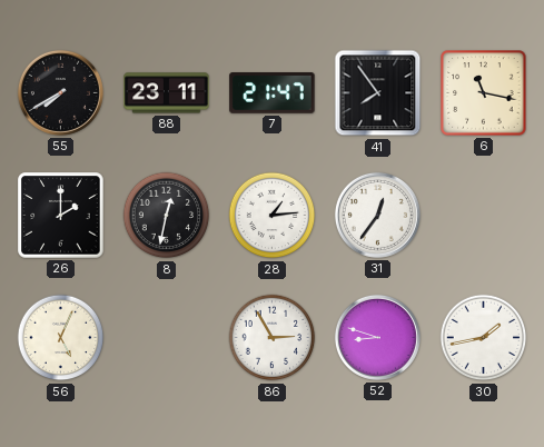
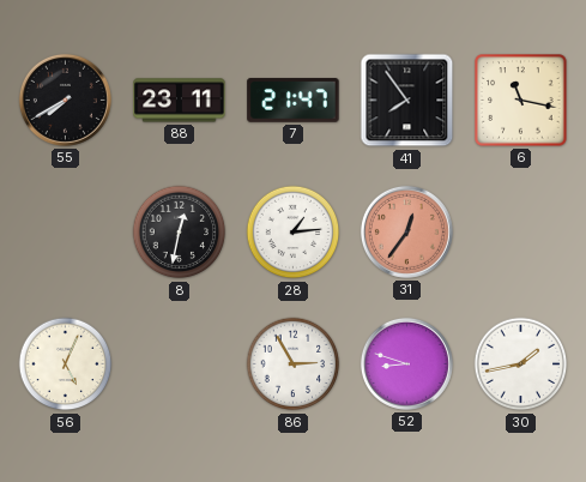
26: 2:00 -> none (61, 216)
31 dial: white -> salmon (406, 231)
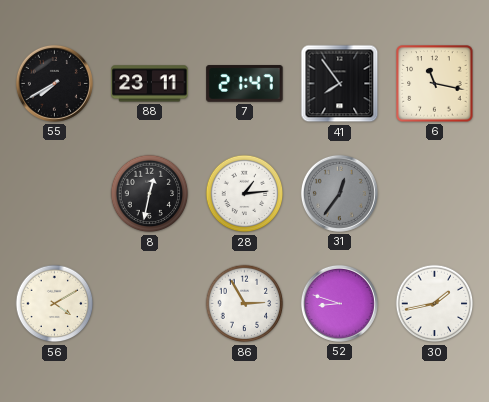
31 dial: salmon -> grey (339, 193)
56: 5:04 -> 4:10 (55, 304)
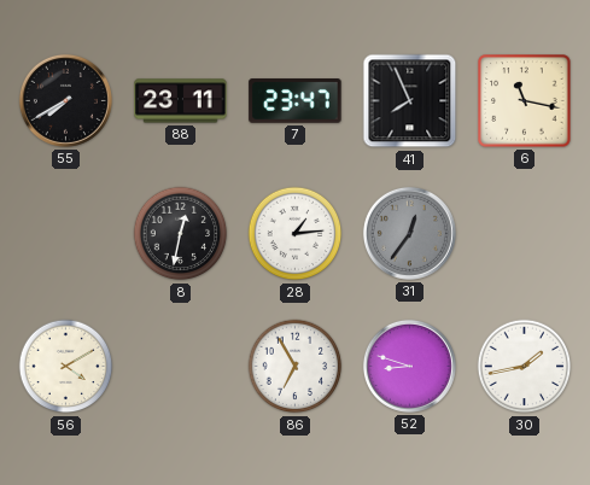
7: 21:47 -> 23:47 (296, 101)
41: 7:54 -> 7:56 (410, 101)
86: 2:55 -> 6:55 (296, 367)
